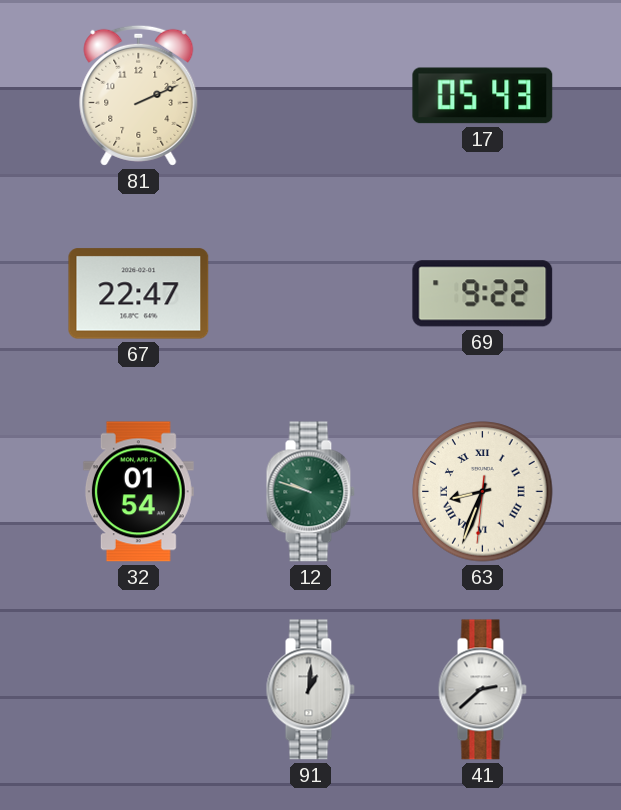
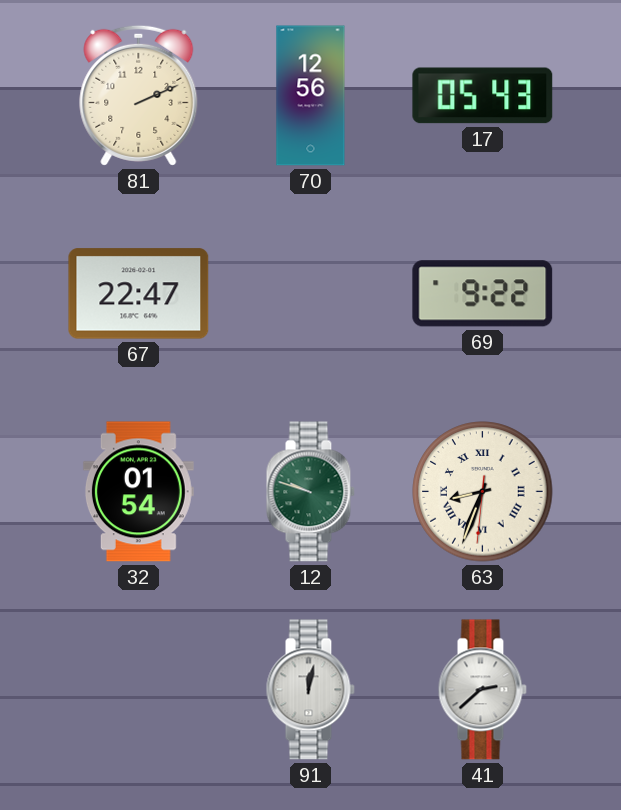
70: none -> 12:56 (311, 96)
91: 1:01 -> 12:02 (310, 690)
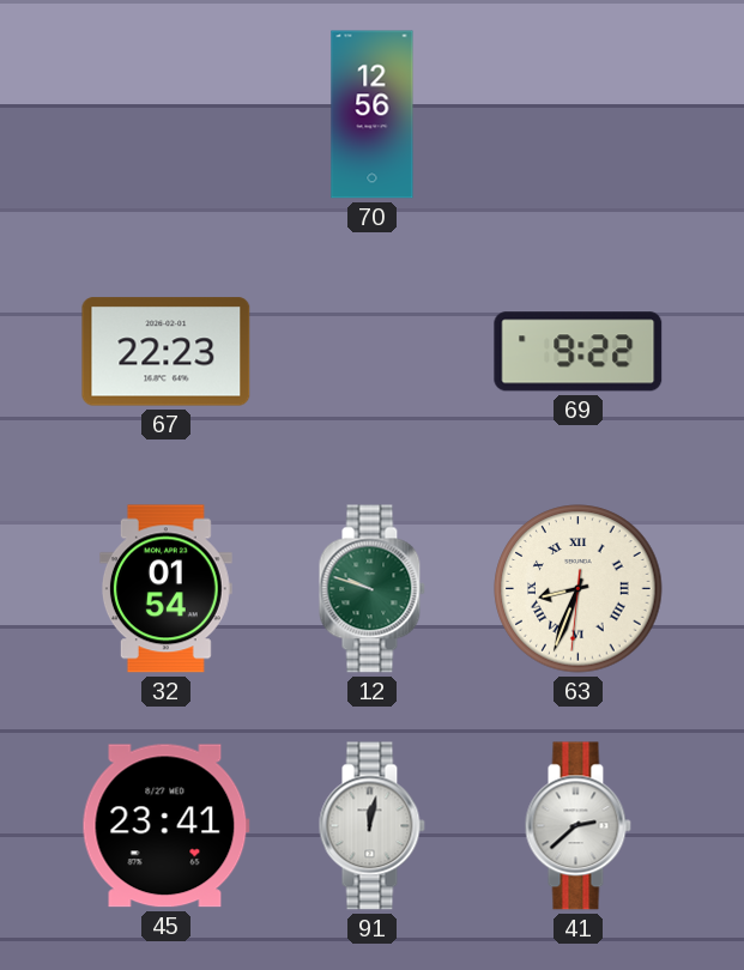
81: 2:11 -> none (139, 95)
17: 05:43 -> none (483, 96)
67: 22:47 -> 22:23 (167, 352)
45: none -> 23:41 (165, 826)
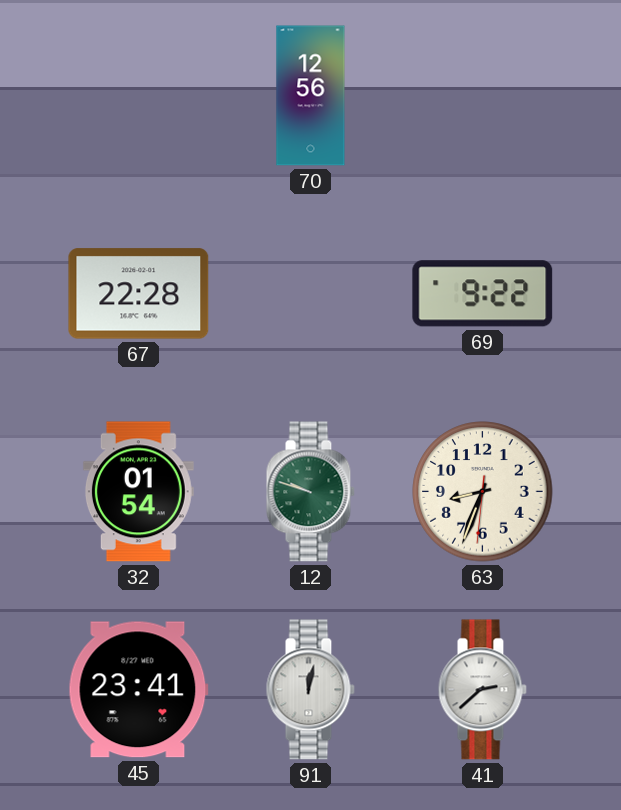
67: 22:23 -> 22:28 (139, 294)
63 numerals: Roman -> Arabic (483, 492)
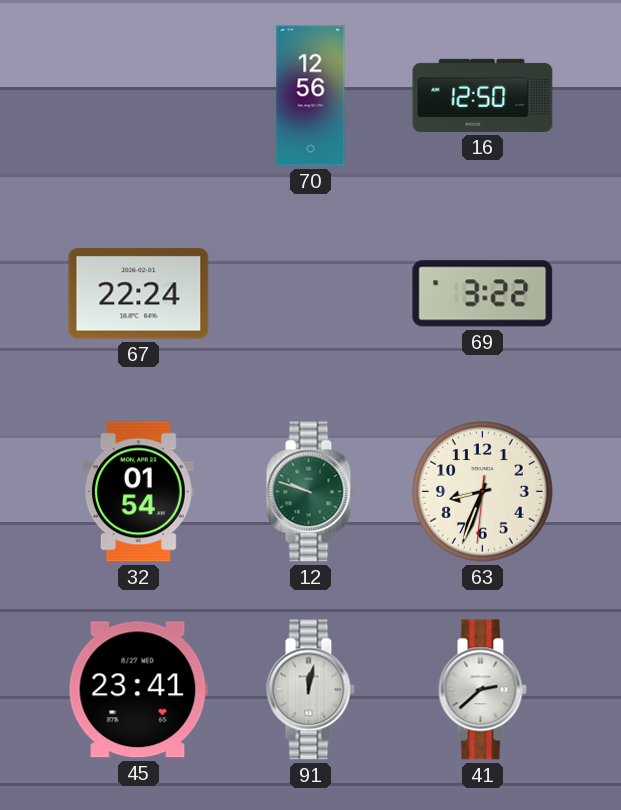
16: none -> 12:50 (483, 95)
67: 22:28 -> 22:24 (139, 294)
69: 9:22 -> 3:22 (483, 294)
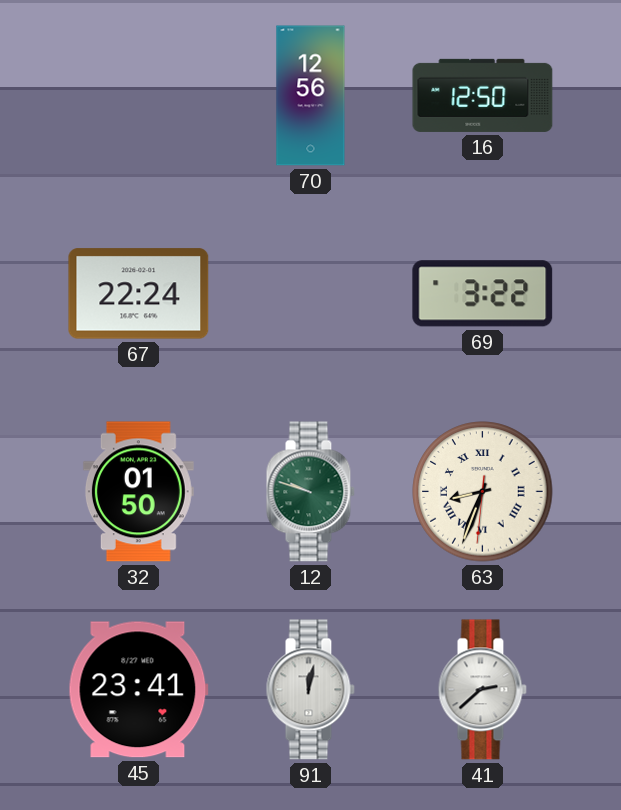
32: 01:54 -> 01:50 (138, 492)
63 numerals: Arabic -> Roman (483, 492)
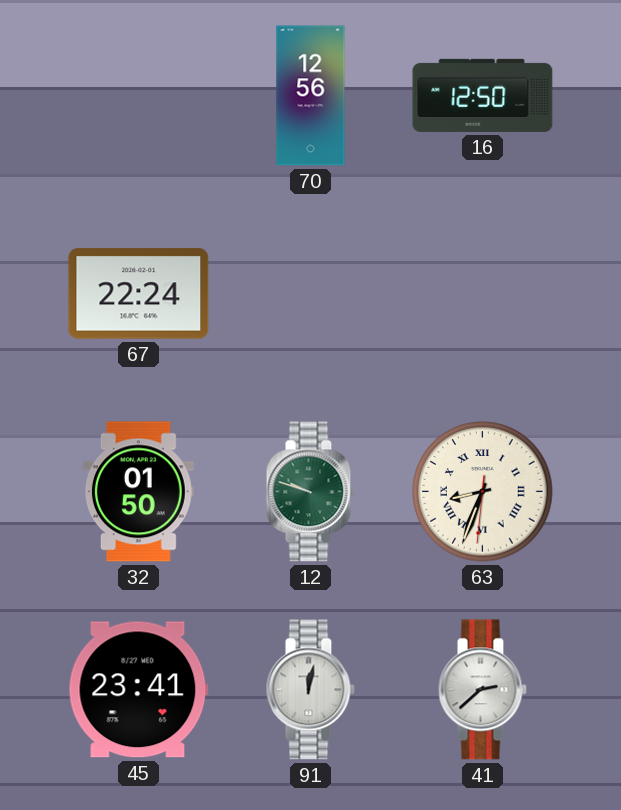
69: 3:22 -> none (483, 294)
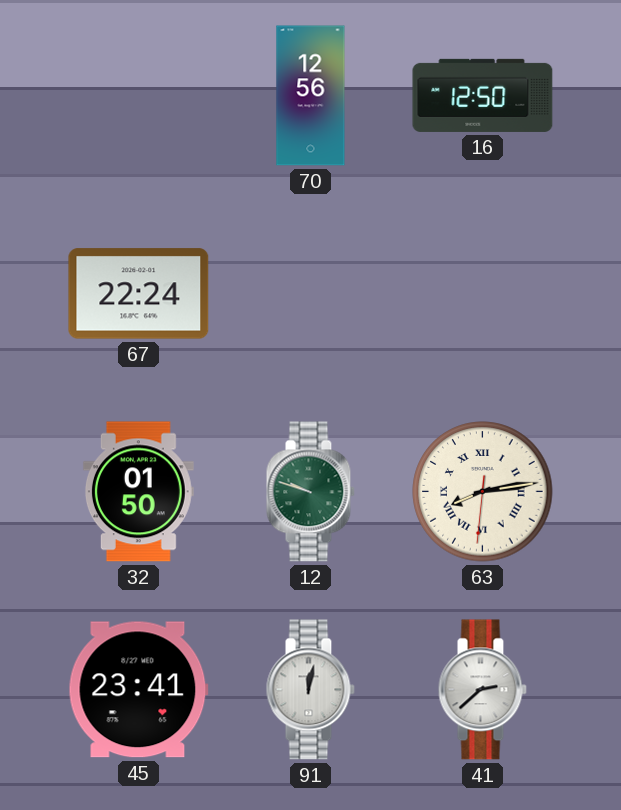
63: 8:33 -> 8:13 (483, 492)
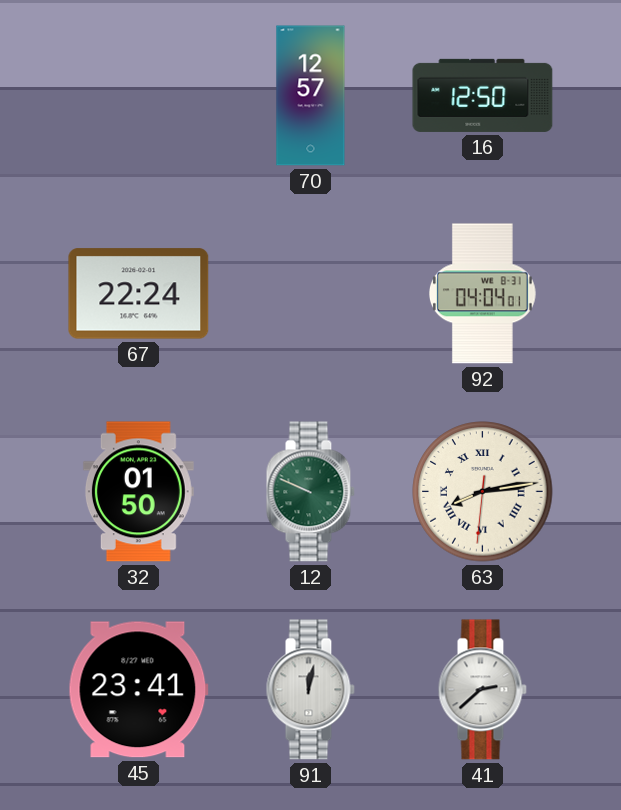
70: 12:56 -> 12:57 (311, 96)
92: none -> 04:04 (483, 294)
12: 9:48 -> 9:49 (310, 492)
